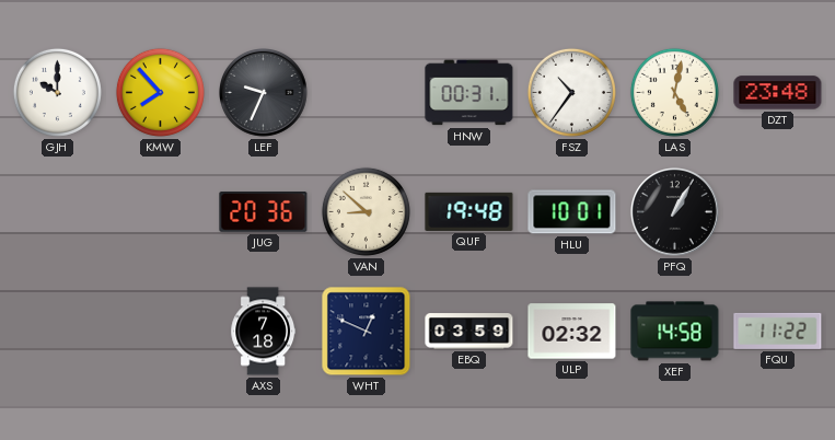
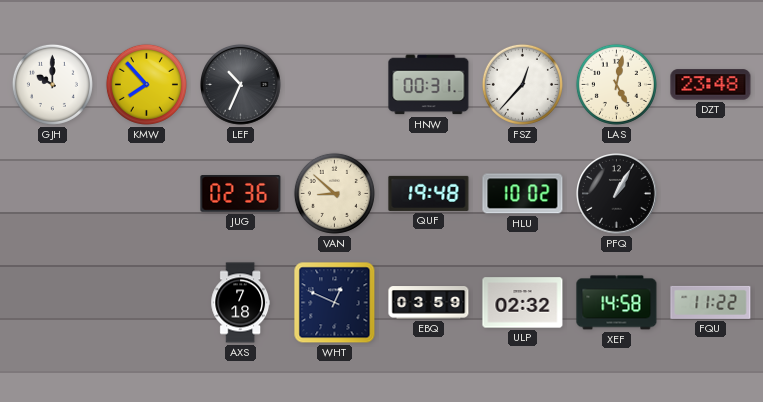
LEF: 9:34 -> 10:34 (241, 85)
FSZ: 10:36 -> 12:37 (522, 84)
JUG: 20:36 -> 02:36 (241, 194)
HLU: 10:01 -> 10:02 (523, 194)
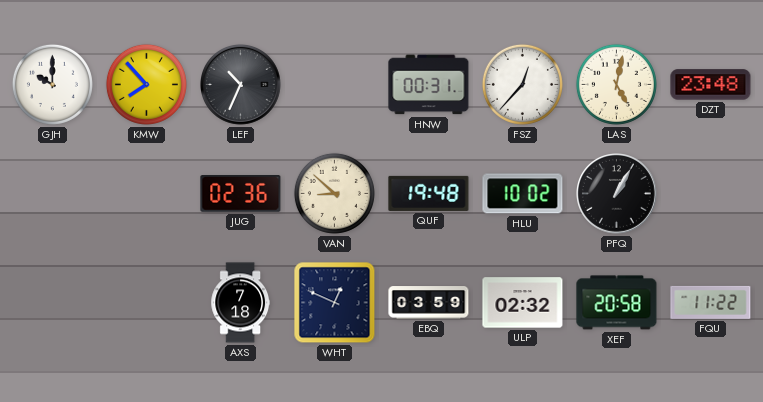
XEF: 14:58 -> 20:58 (617, 303)
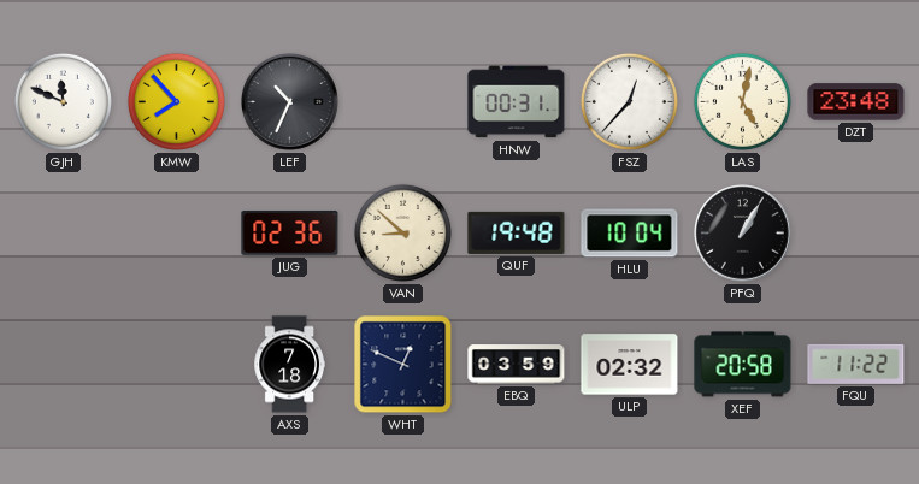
GJH: 10:00 -> 11:49 (63, 101)
HLU: 10:02 -> 10:04 (630, 234)
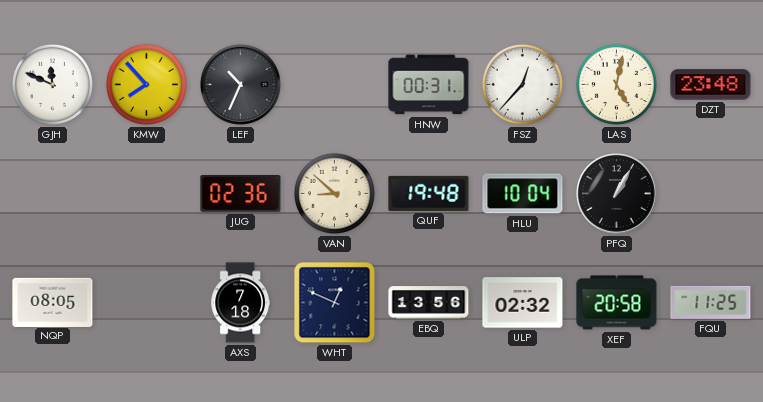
NQP: none -> 08:05 (53, 302)
EBQ: 03:59 -> 13:56 (429, 303)
FQU: 11:22 -> 11:25 (711, 302)
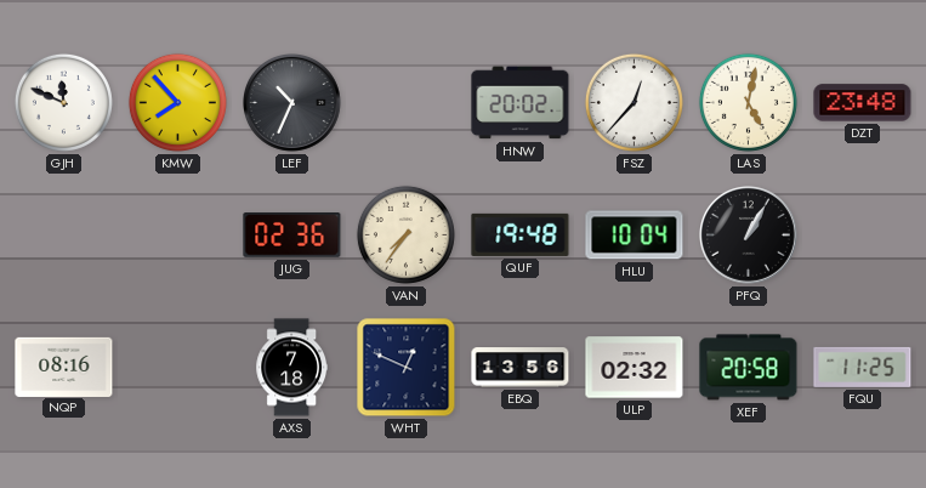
HNW: 00:31 -> 20:02 (521, 103)
VAN: 8:52 -> 7:36 (405, 234)
NQP: 08:05 -> 08:16 (64, 367)
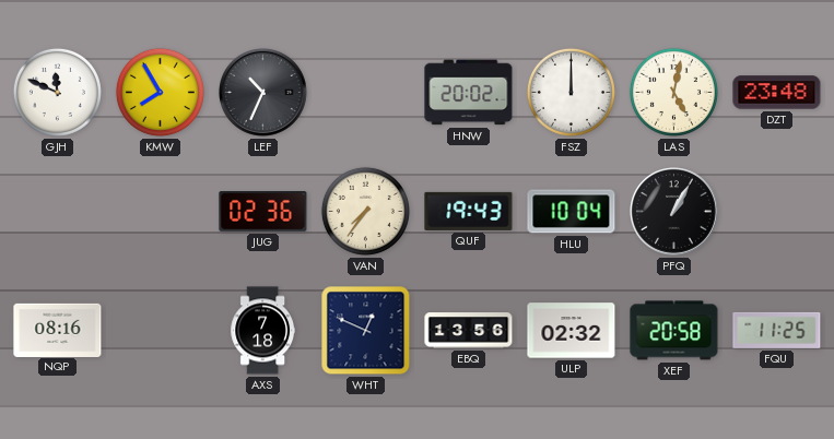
KMW: 7:53 -> 7:55 (160, 92)
FSZ: 12:37 -> 12:00 (571, 92)
QUF: 19:48 -> 19:43 (469, 211)
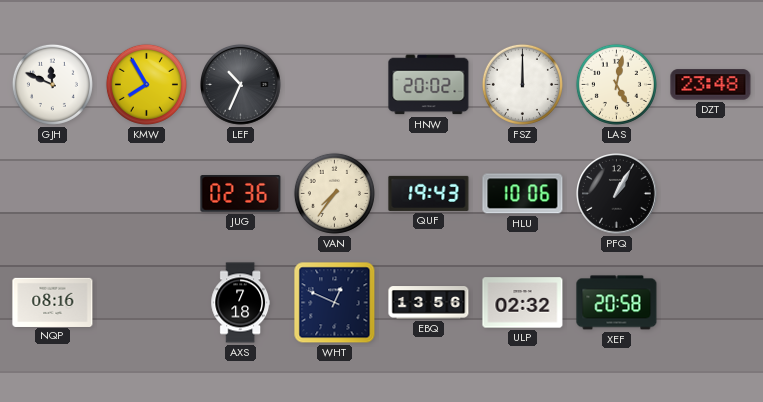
HLU: 10:04 -> 10:06 (523, 194)
FQU: 11:25 -> none (777, 330)
